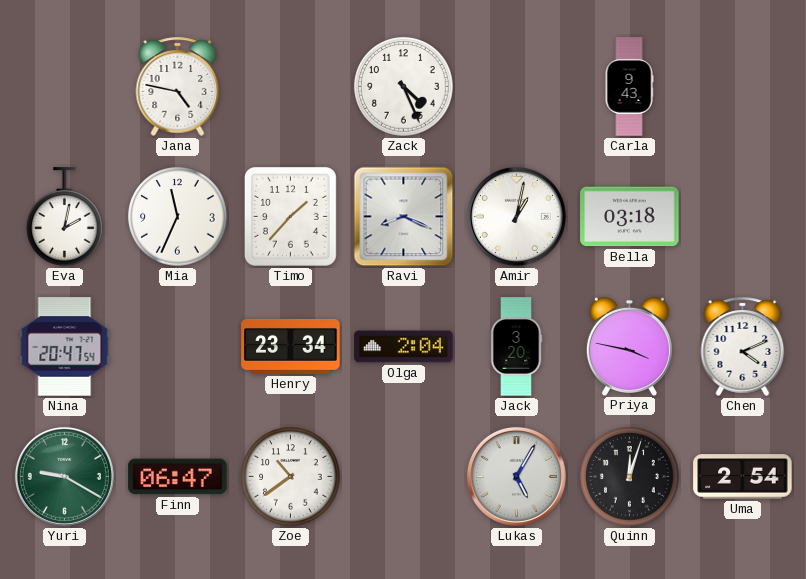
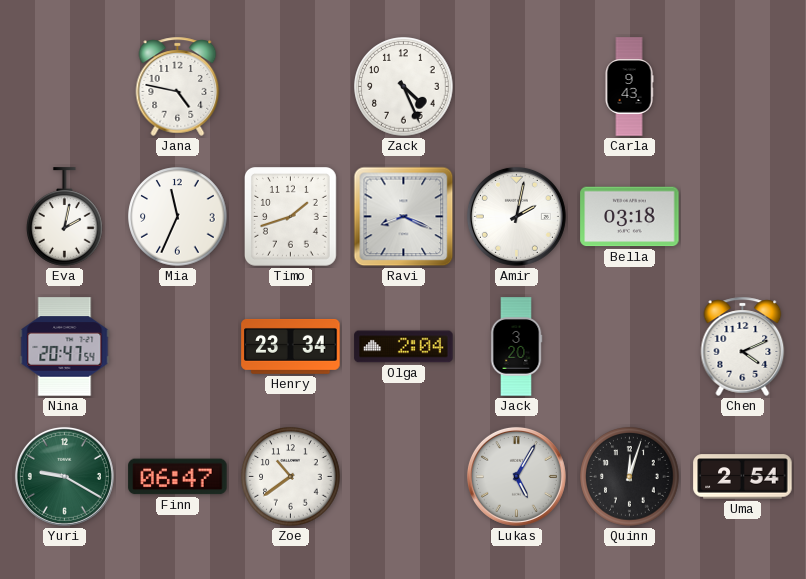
Timo: 1:37 -> 1:42 (291, 217)
Amir: 1:02 -> 2:02 (516, 216)
Priya: 3:47 -> none (629, 346)
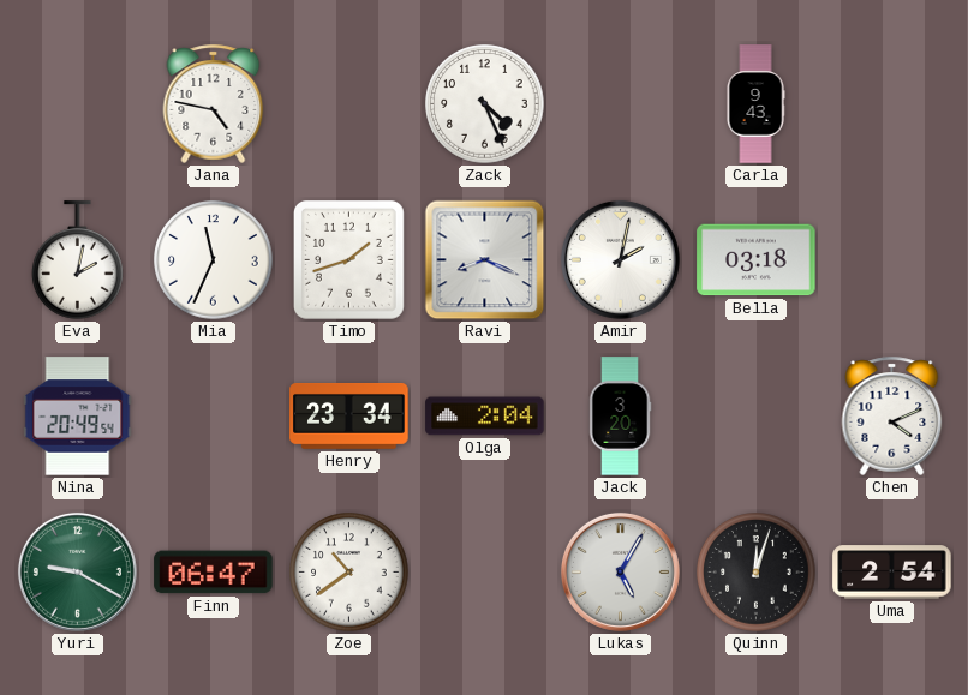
Nina: 20:47 -> 20:49 (78, 417)
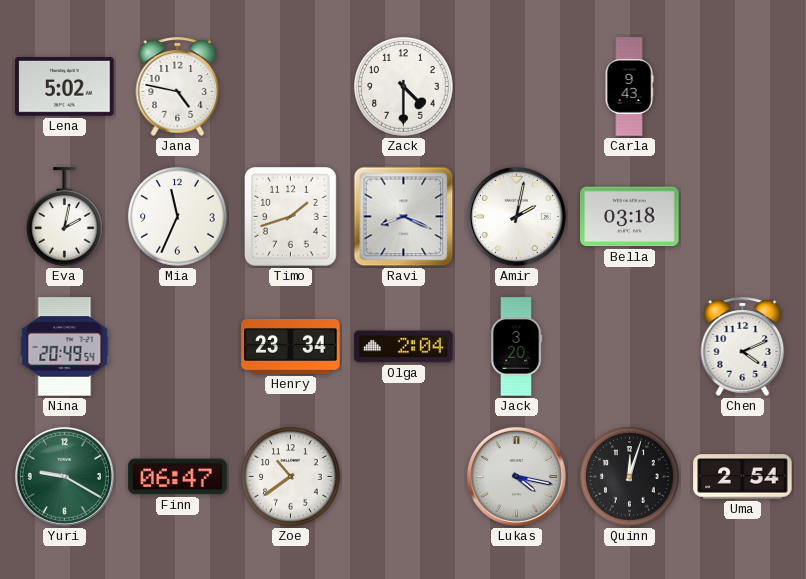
Lena: none -> 5:02 (65, 86)
Zack: 4:26 -> 4:30 (404, 87)
Lukas: 5:05 -> 4:17 (516, 476)
